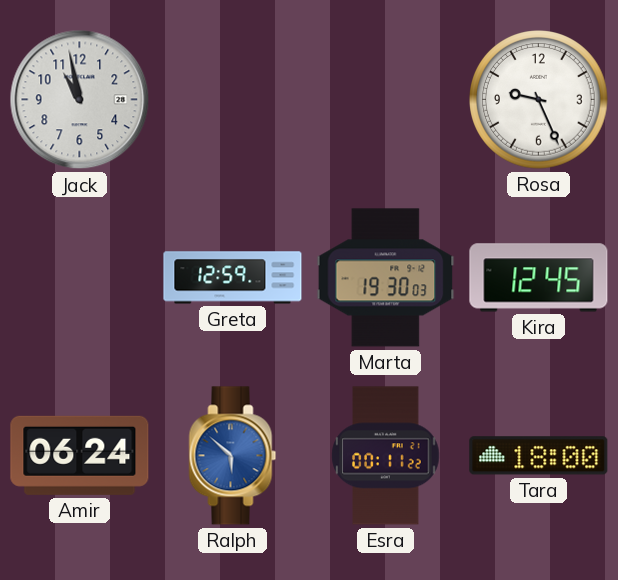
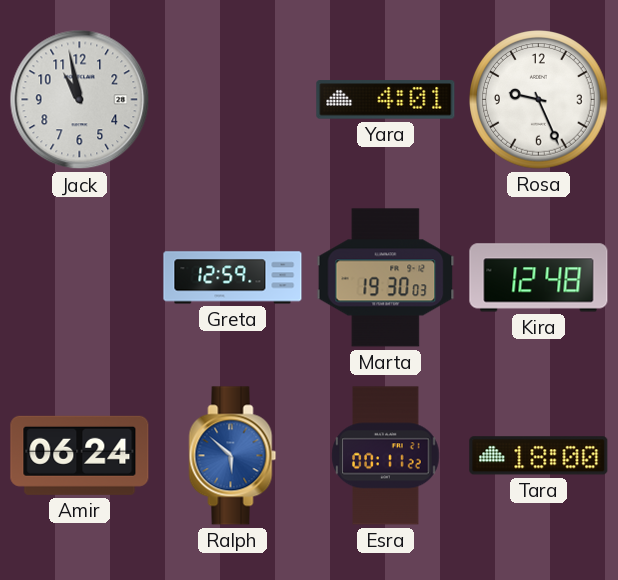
Yara: none -> 4:01 (386, 100)
Kira: 12:45 -> 12:48 (539, 278)
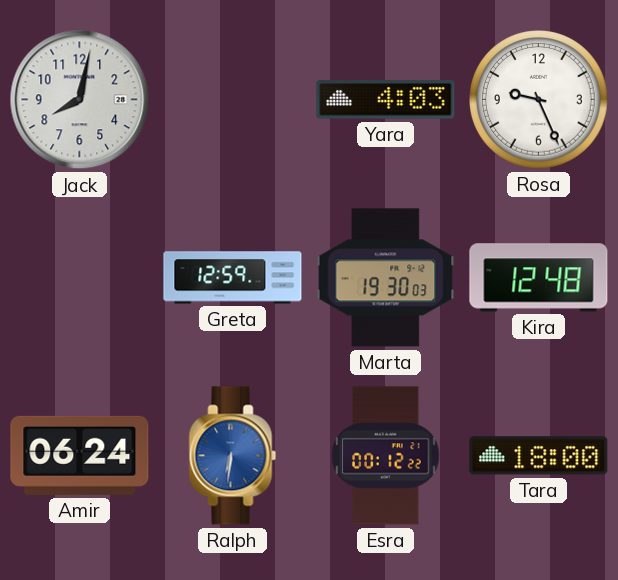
Jack: 10:58 -> 8:02 (80, 100)
Yara: 4:01 -> 4:03 (386, 100)
Ralph: 5:52 -> 6:31 (233, 456)
Esra: 00:11 -> 00:12 (386, 456)
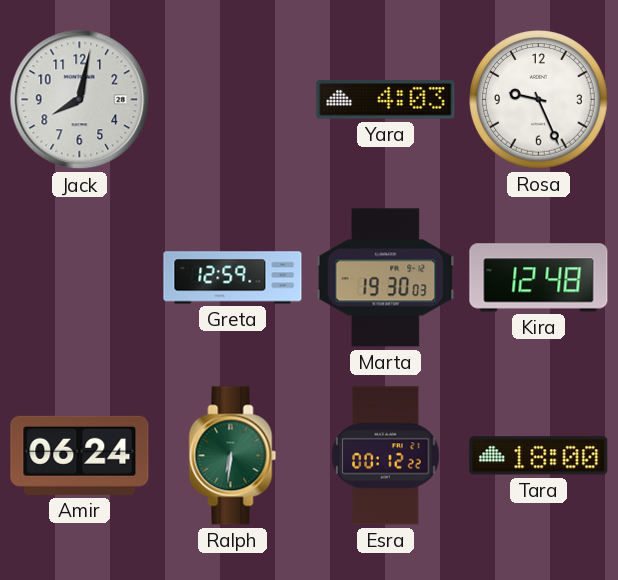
Ralph dial: blue -> green (233, 456)
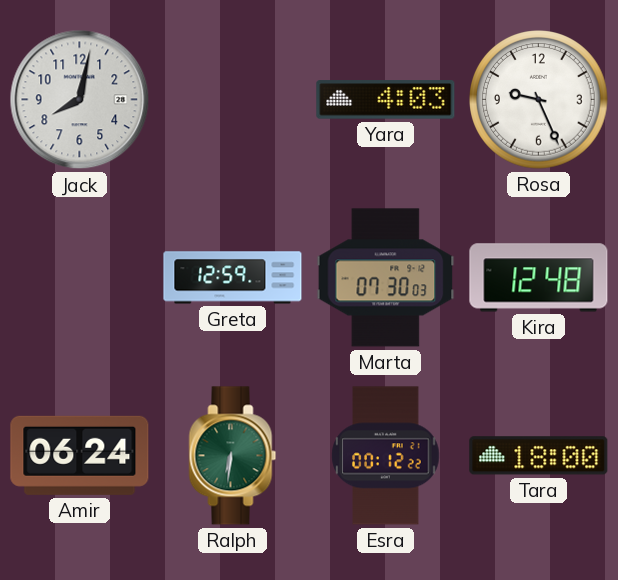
Marta: 19:30 -> 07:30 (386, 278)
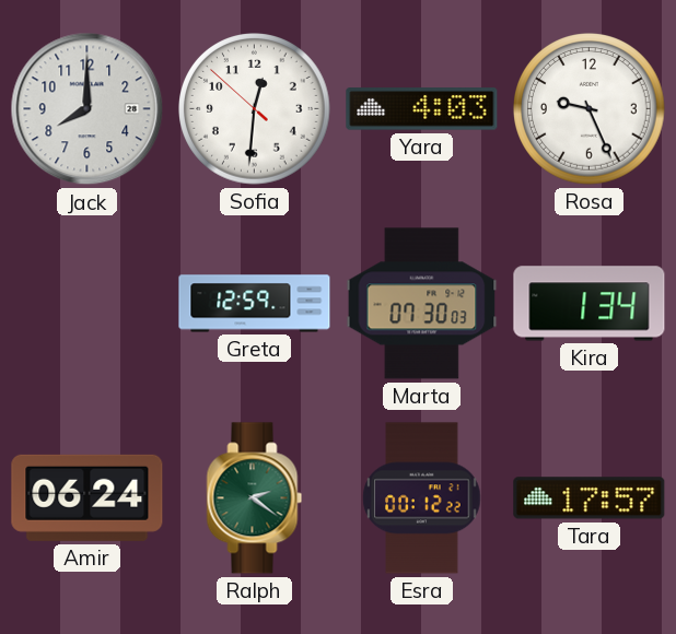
Jack: 8:02 -> 8:00 (88, 109)
Sofia: none -> 12:30 (255, 109)
Kira: 12:48 -> 1:34 (590, 304)
Ralph: 6:31 -> 2:21 (255, 498)
Tara: 18:00 -> 17:57 (590, 498)
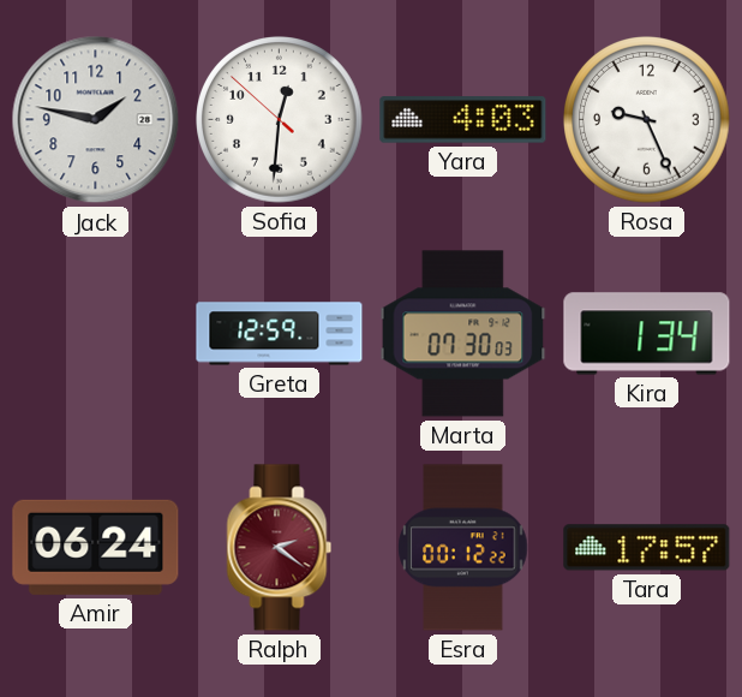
Jack: 8:00 -> 1:47 (96, 120)
Ralph dial: green -> burgundy (280, 548)
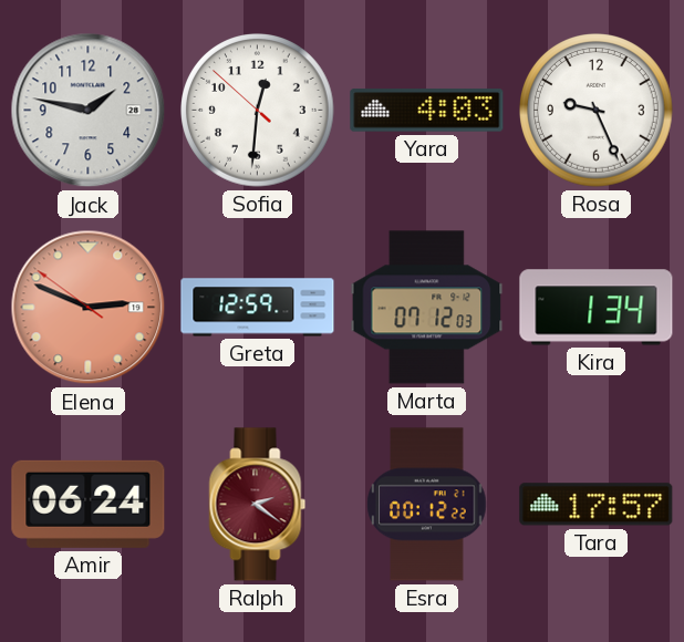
Elena: none -> 2:48 (89, 308)
Marta: 07:30 -> 07:12 (427, 308)
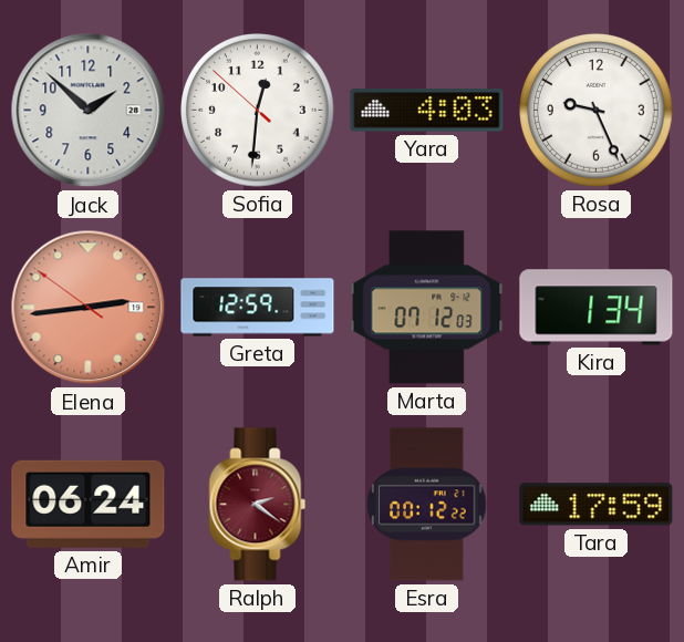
Jack: 1:47 -> 1:52 (89, 111)
Elena: 2:48 -> 2:43 (89, 308)
Tara: 17:57 -> 17:59 (597, 505)
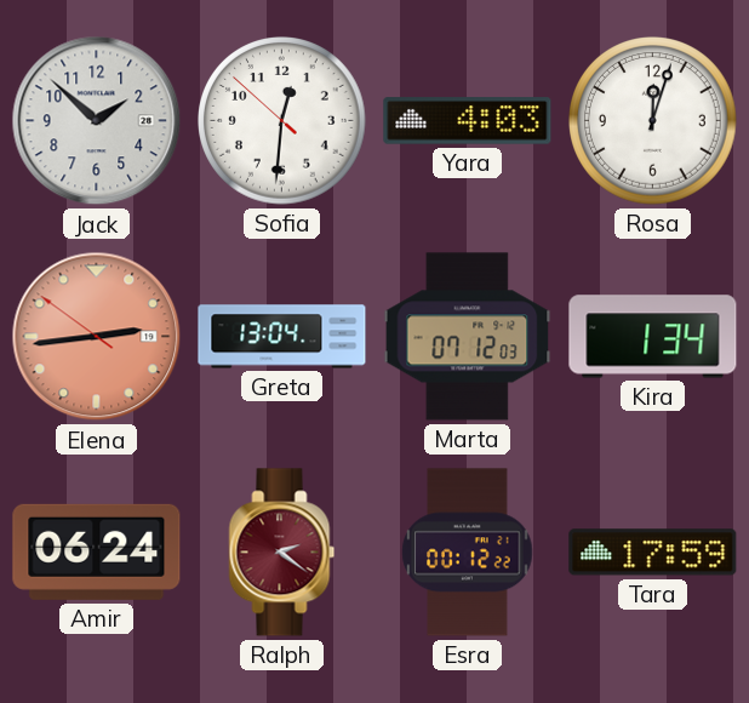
Rosa: 9:26 -> 12:03 (653, 121)
Greta: 12:59 -> 13:04 (282, 337)
